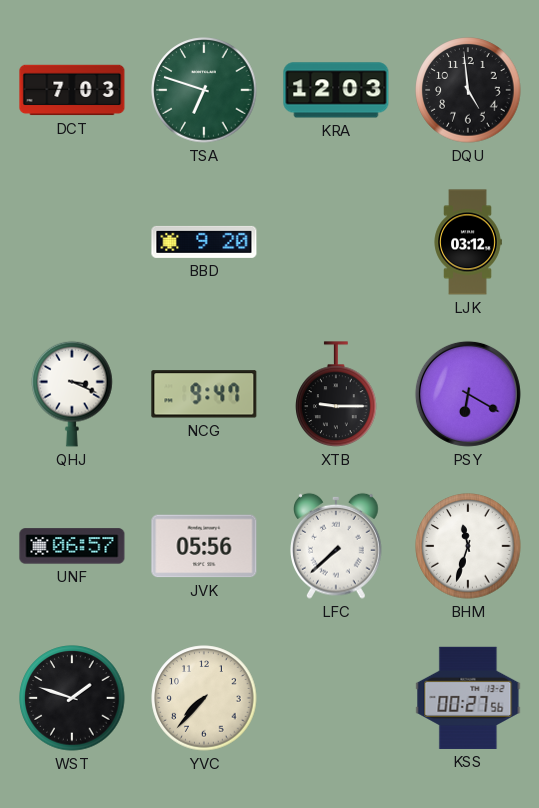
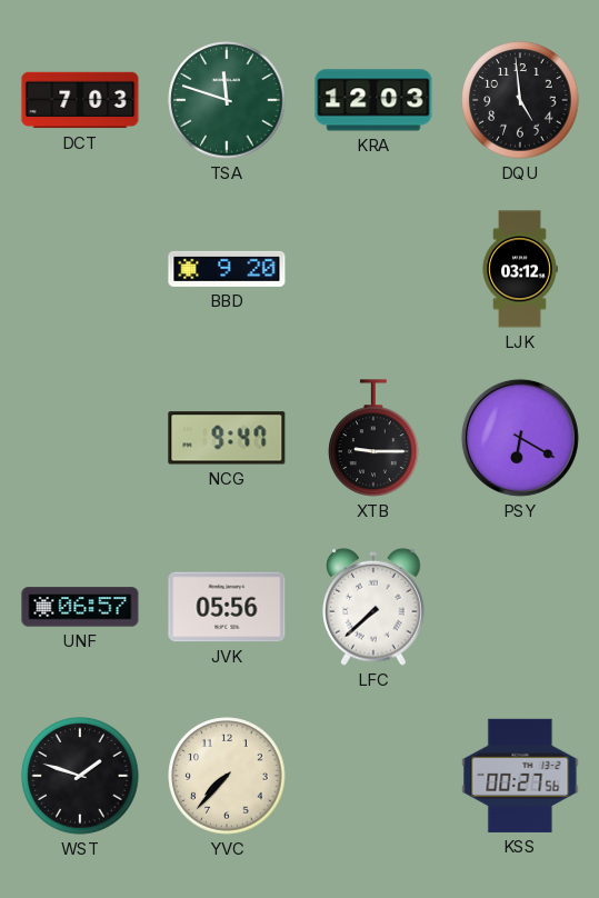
TSA: 6:48 -> 11:48 (227, 100)
QHJ: 3:19 -> none (72, 394)
BHM: 11:33 -> none (468, 546)
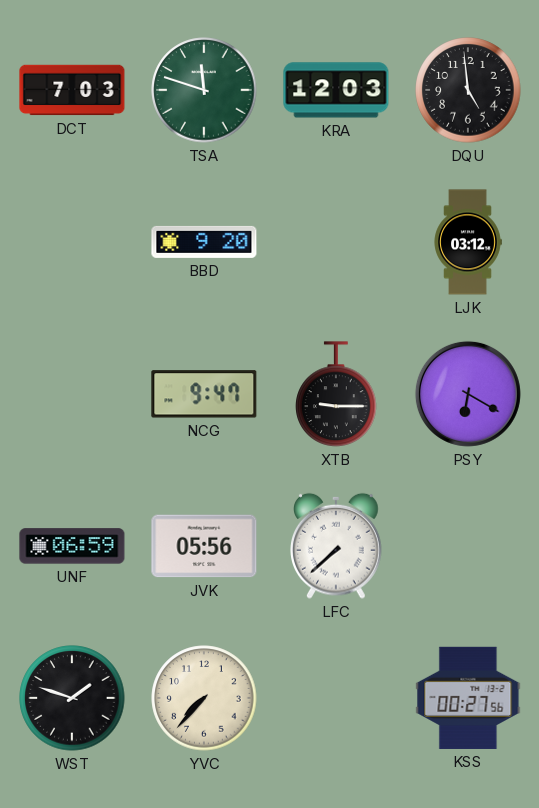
UNF: 06:57 -> 06:59 (72, 546)
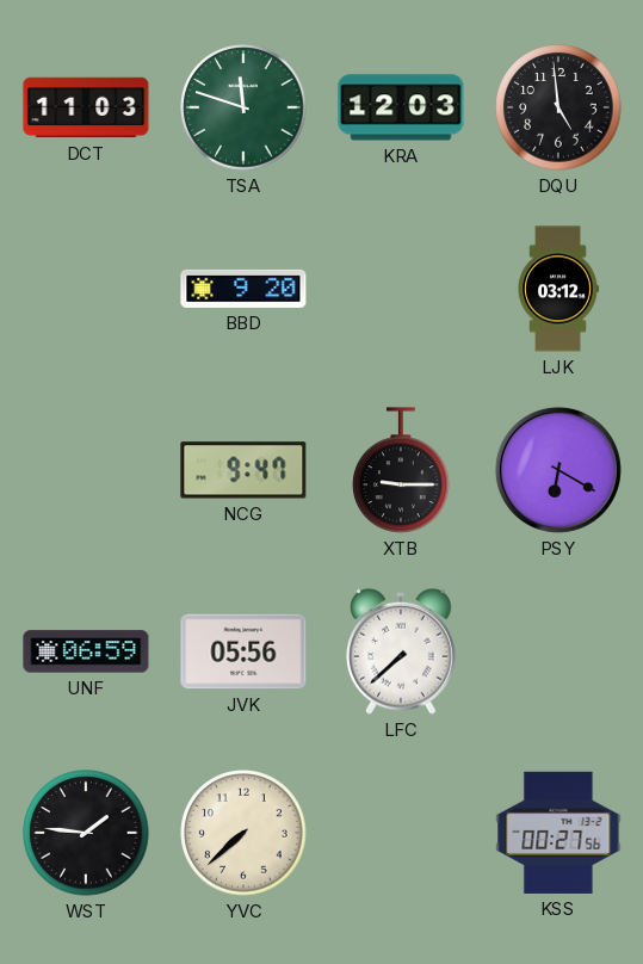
DCT: 7:03 -> 11:03 (86, 107)
WST: 1:48 -> 1:46 (86, 833)
YVC: 7:37 -> 7:38 (243, 833)
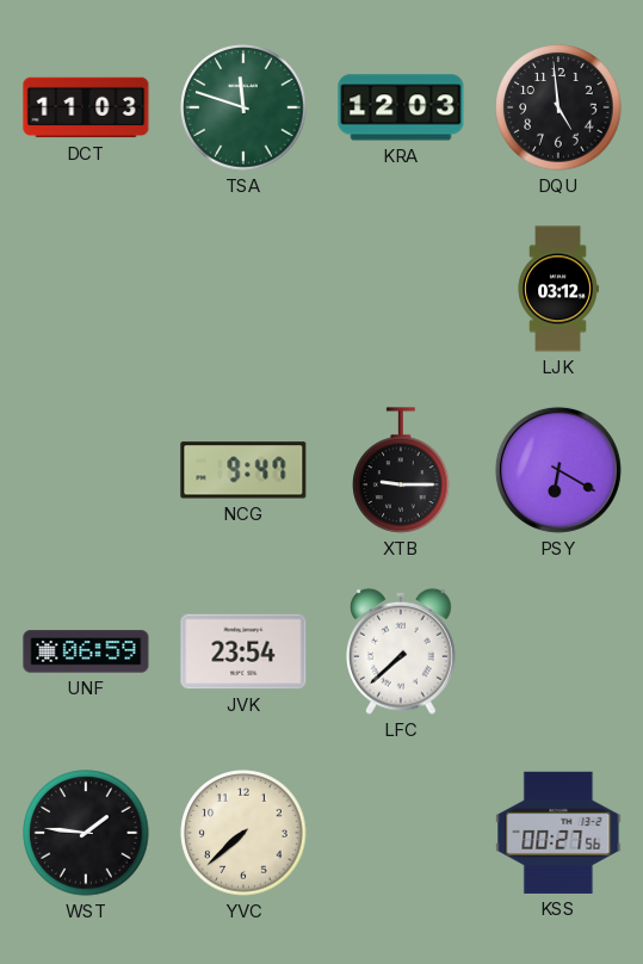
BBD: 9:20 -> none (243, 289)
JVK: 05:56 -> 23:54 (243, 651)
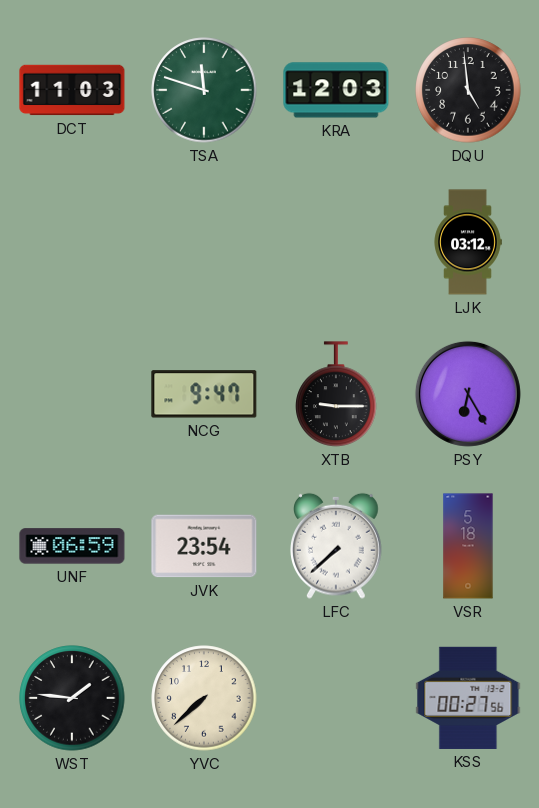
PSY: 6:20 -> 6:25 (468, 394)
VSR: none -> 5:18 (468, 546)
